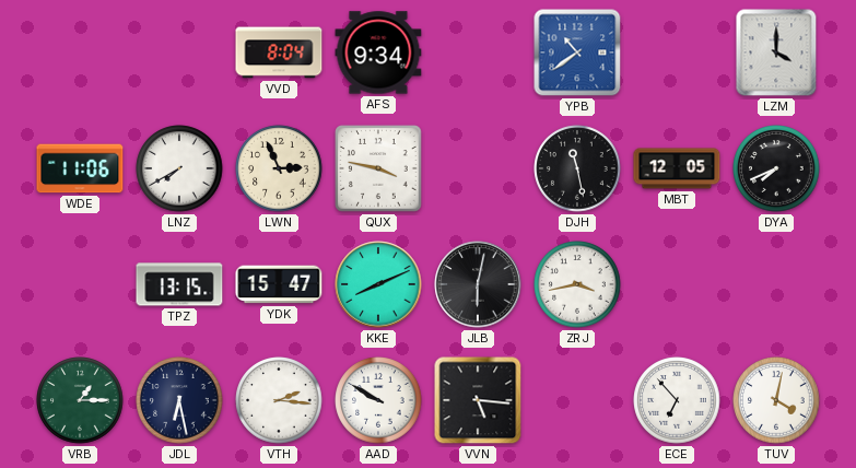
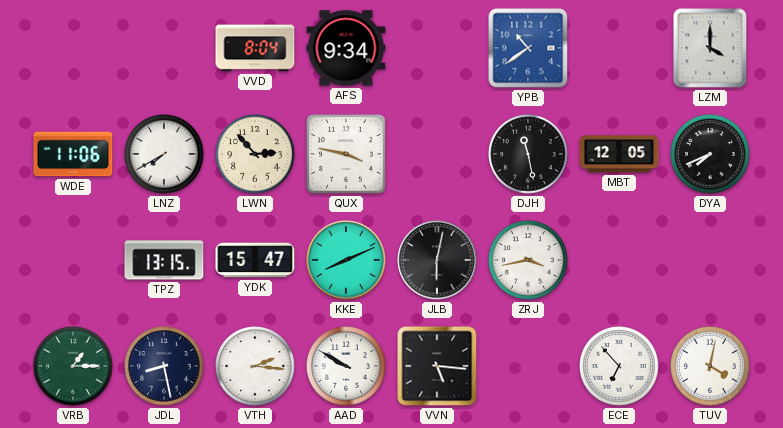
LWN: 2:56 -> 2:53 (255, 154)
JDL: 6:28 -> 8:28 (164, 366)
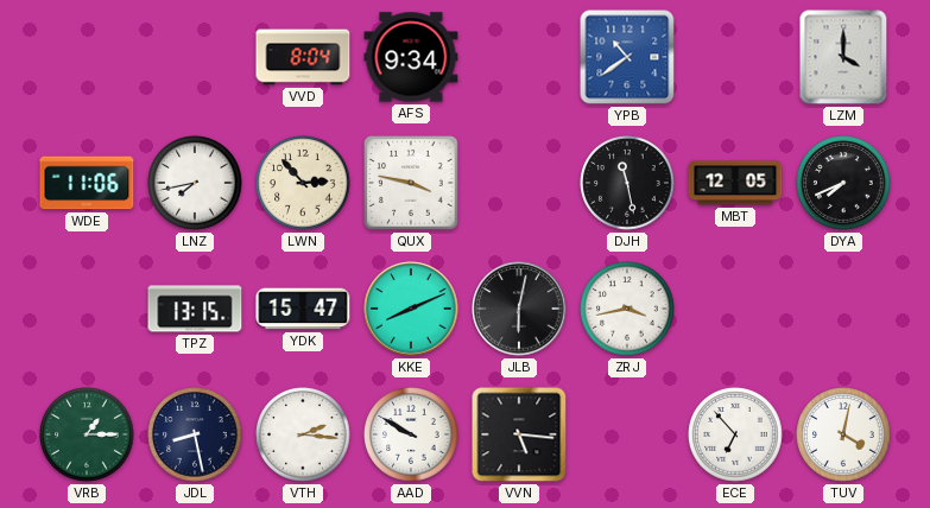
LNZ: 7:40 -> 7:43 (195, 183)
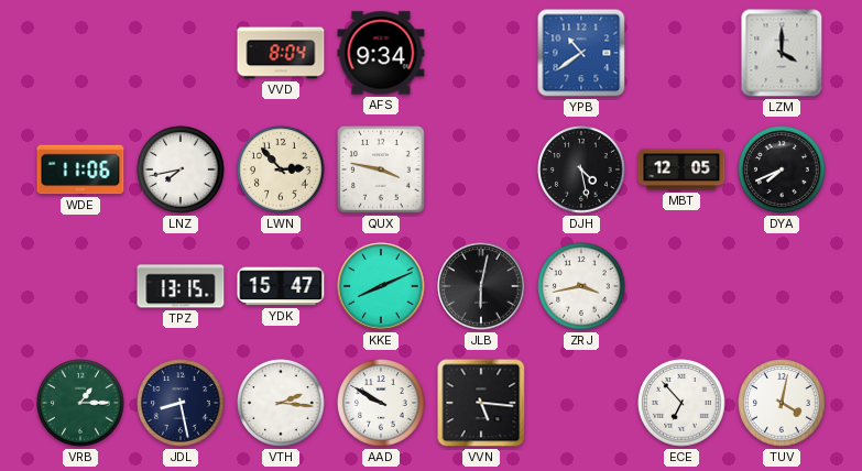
DJH: 11:28 -> 4:28 (581, 169)
